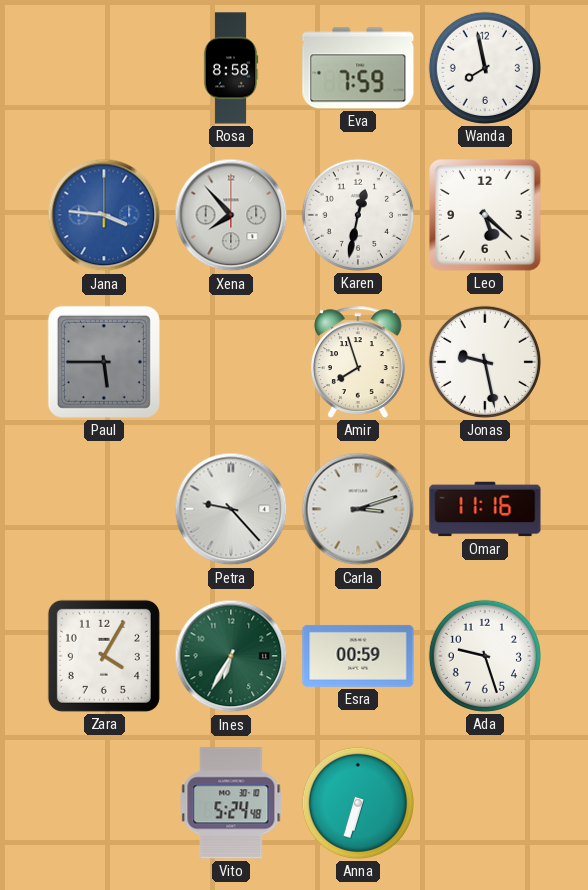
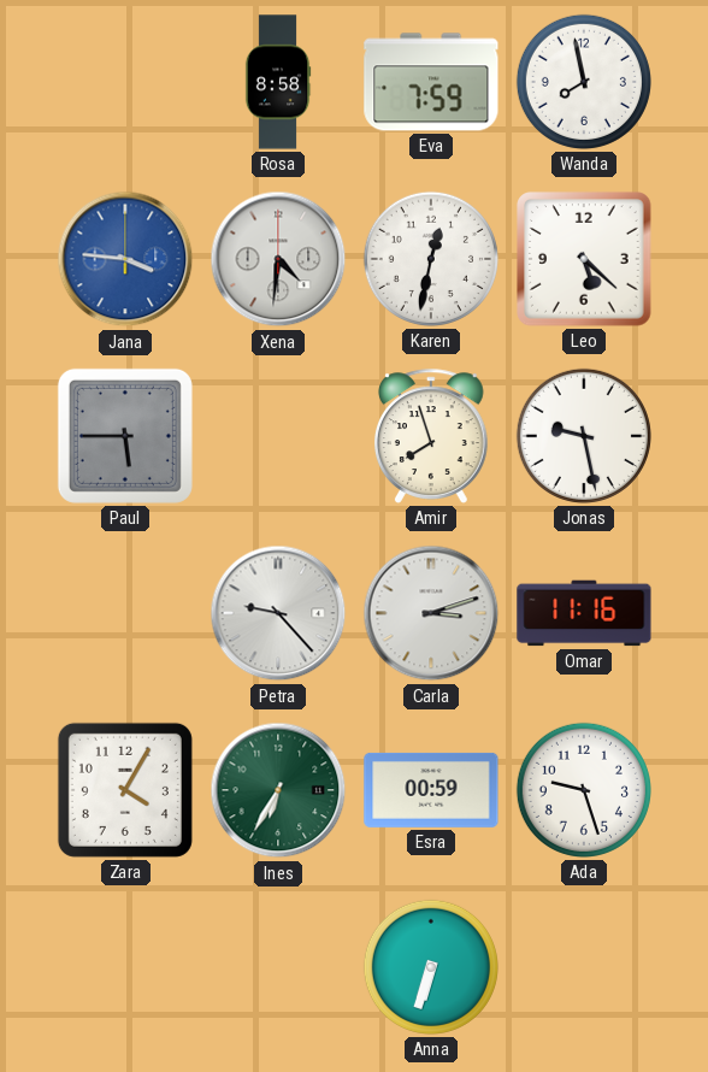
Xena: 7:53 -> 4:31 (278, 259)
Vito: 5:24 -> none (231, 803)
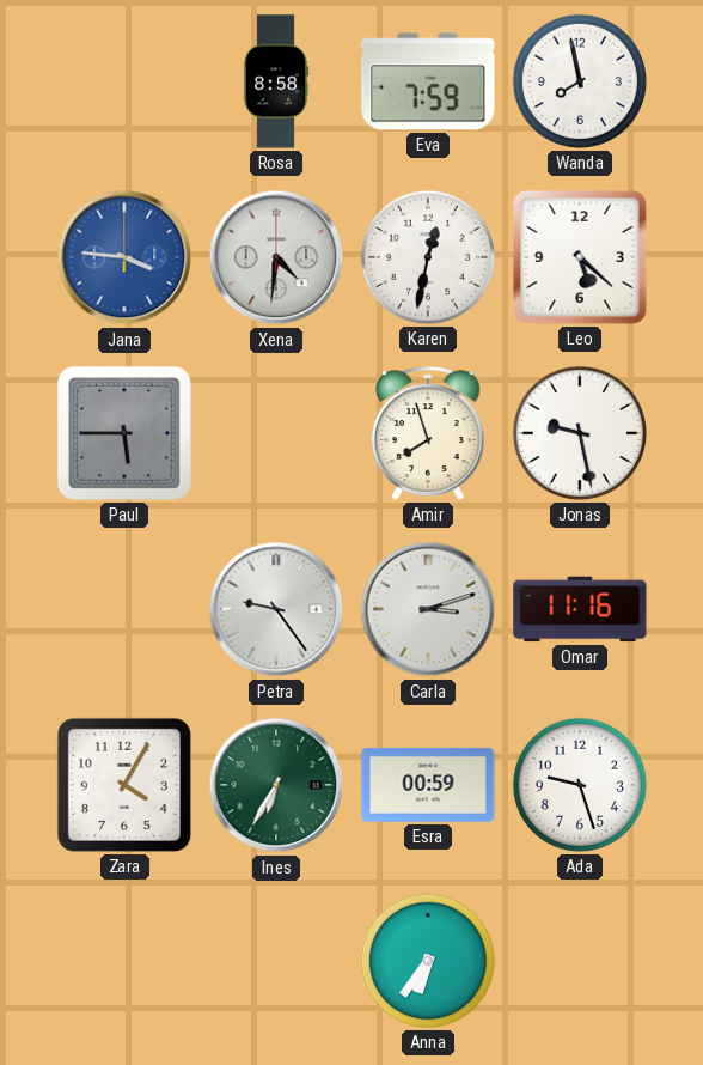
Petra: 9:23 -> 9:24 (276, 609)
Anna: 6:33 -> 6:36 (428, 961)
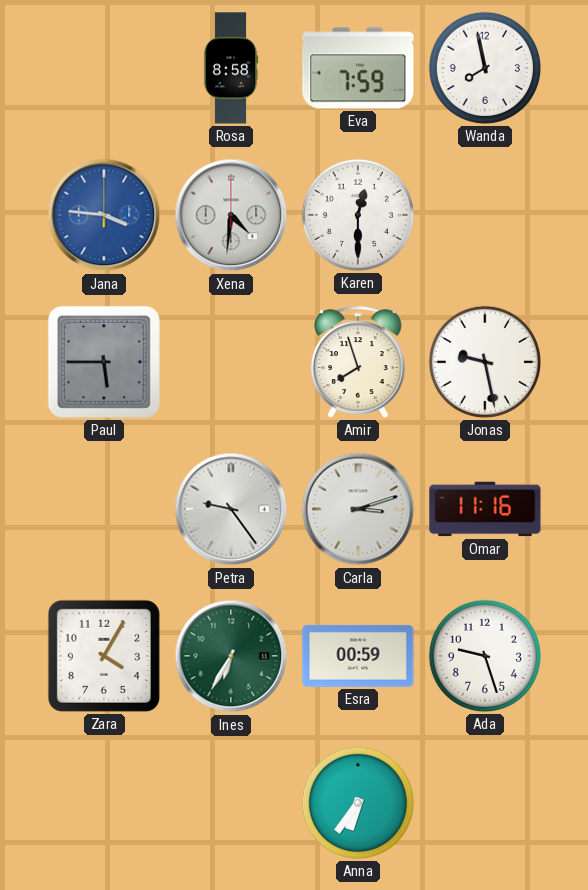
Karen: 12:32 -> 12:30 (358, 215)
Leo: 5:22 -> none (580, 257)
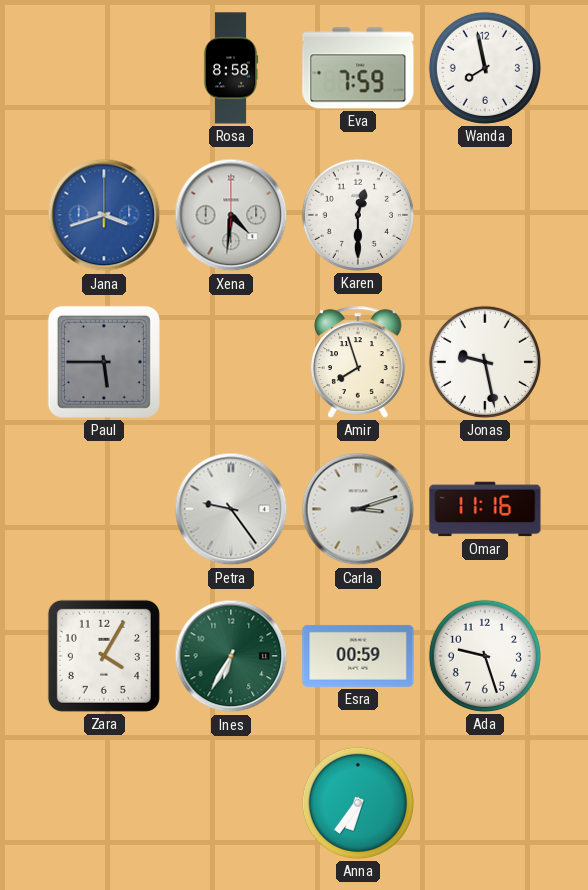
Jana: 3:46 -> 3:42 (104, 215)
